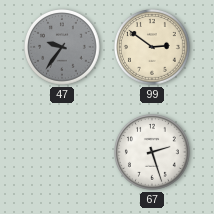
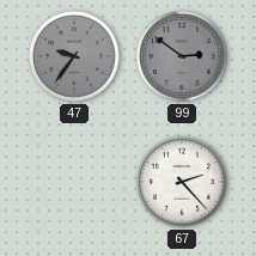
99 dial: cream -> grey (183, 57)
67: 2:27 -> 2:23 (183, 183)
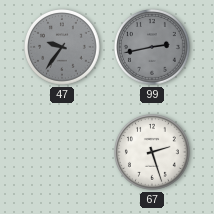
99: 2:51 -> 2:43 (153, 48)
67: 2:23 -> 2:27 (153, 153)
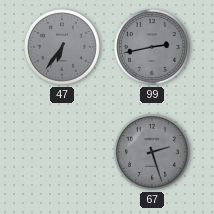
47: 9:36 -> 6:36 (63, 48)
67 dial: white -> grey (153, 153)
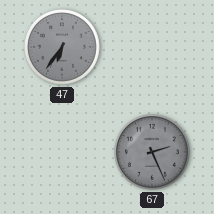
99: 2:43 -> none (153, 48)
67: 2:27 -> 2:26 (153, 153)
